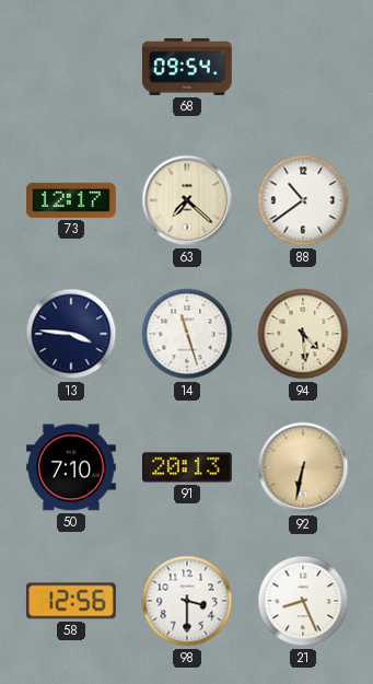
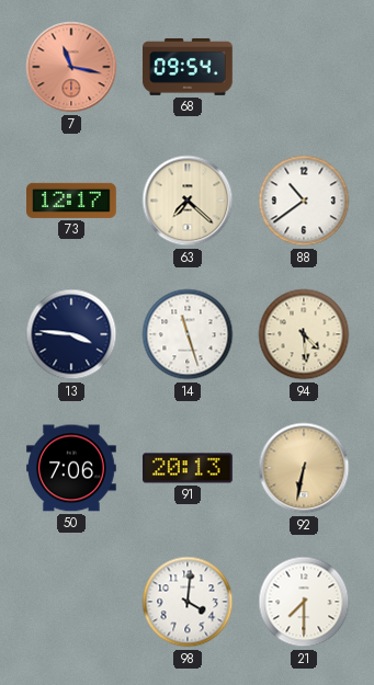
7: none -> 11:17 (71, 67)
50: 7:10 -> 7:06 (72, 468)
58: 12:56 -> none (71, 601)
98: 3:30 -> 4:01 (188, 602)
21: 8:26 -> 7:30 (304, 602)
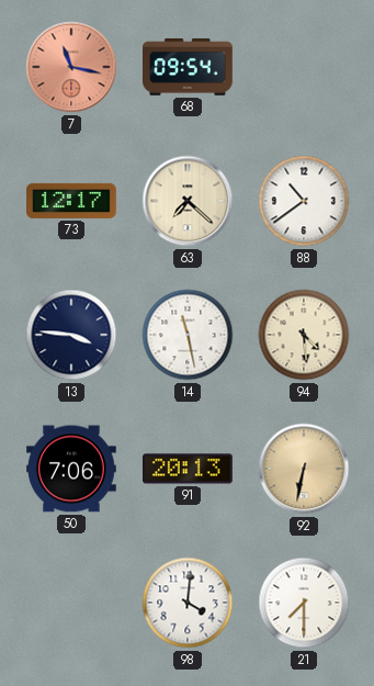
14: 11:27 -> 11:28 (188, 335)
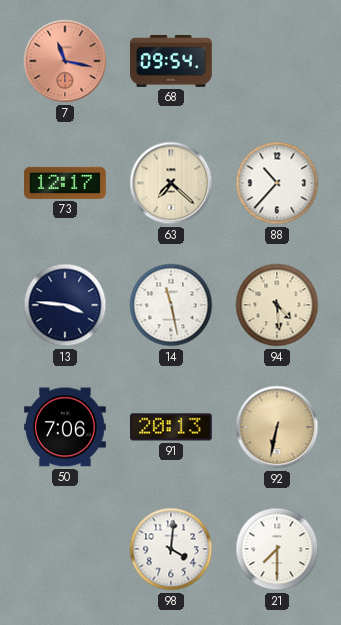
88: 10:39 -> 10:37 (277, 183)
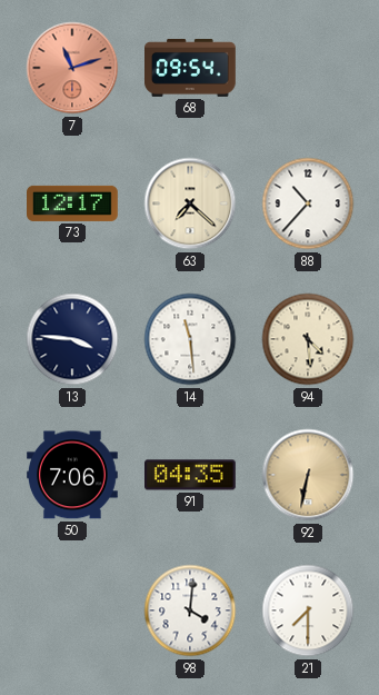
7: 11:17 -> 11:12 (72, 68)
14: 11:28 -> 11:29 (190, 339)
91: 20:13 -> 04:35 (191, 475)
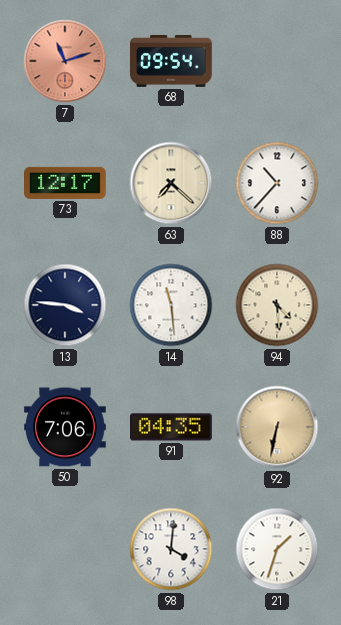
21: 7:30 -> 1:33 (277, 549)
